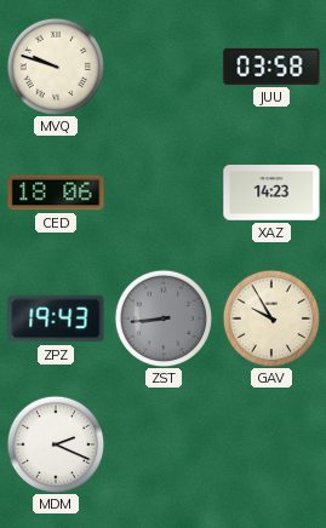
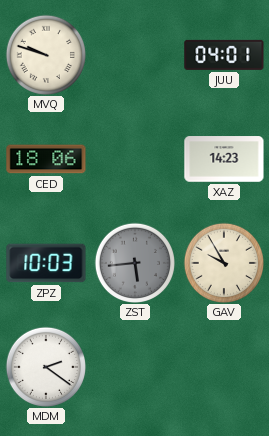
JUU: 03:58 -> 04:01 (224, 55)
ZPZ: 19:43 -> 10:03 (46, 263)
ZST: 8:44 -> 5:44 (134, 262)
MDM: 2:19 -> 2:21 (45, 366)
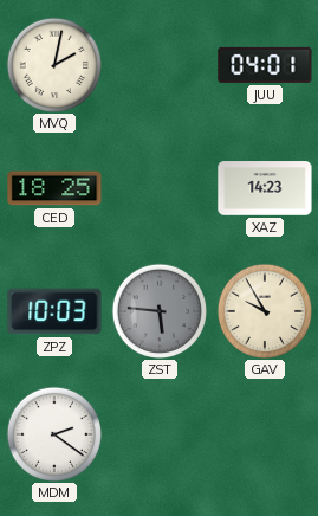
MVQ: 9:48 -> 2:02 (53, 64)
CED: 18:06 -> 18:25 (54, 188)
ZST: 5:44 -> 5:46 (158, 310)
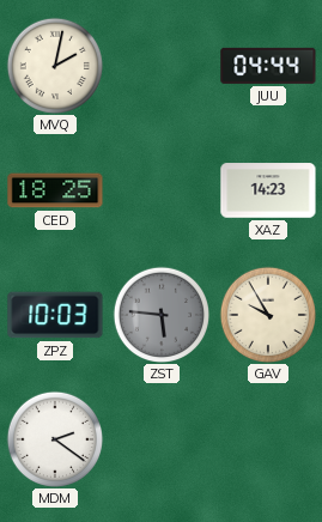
JUU: 04:01 -> 04:44 (268, 66)
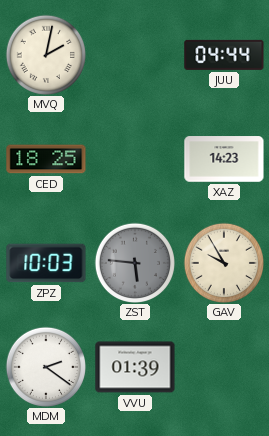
VVU: none -> 01:39 (135, 367)
